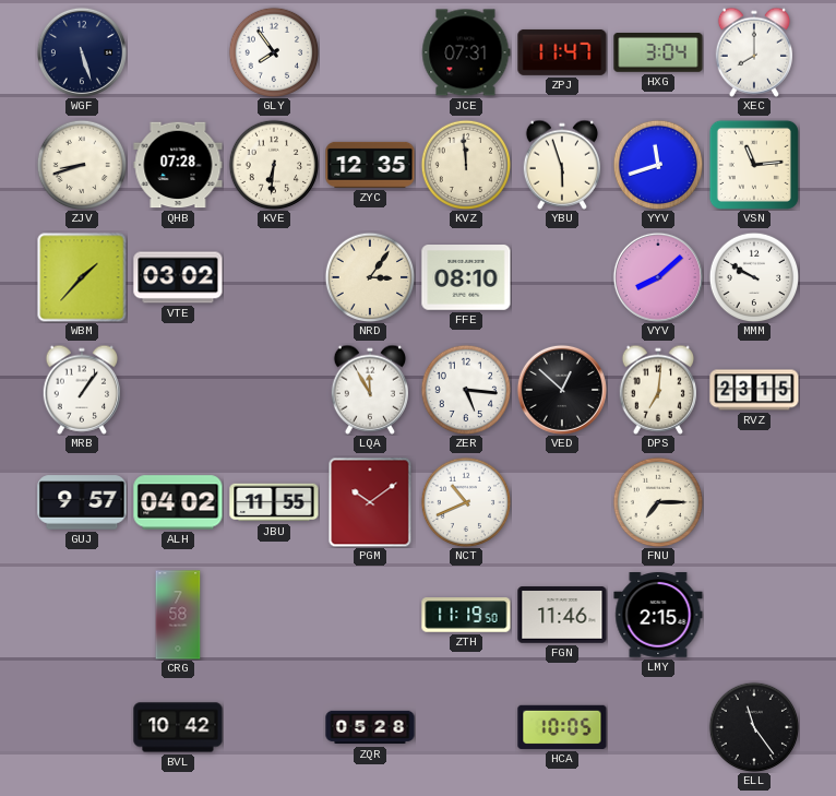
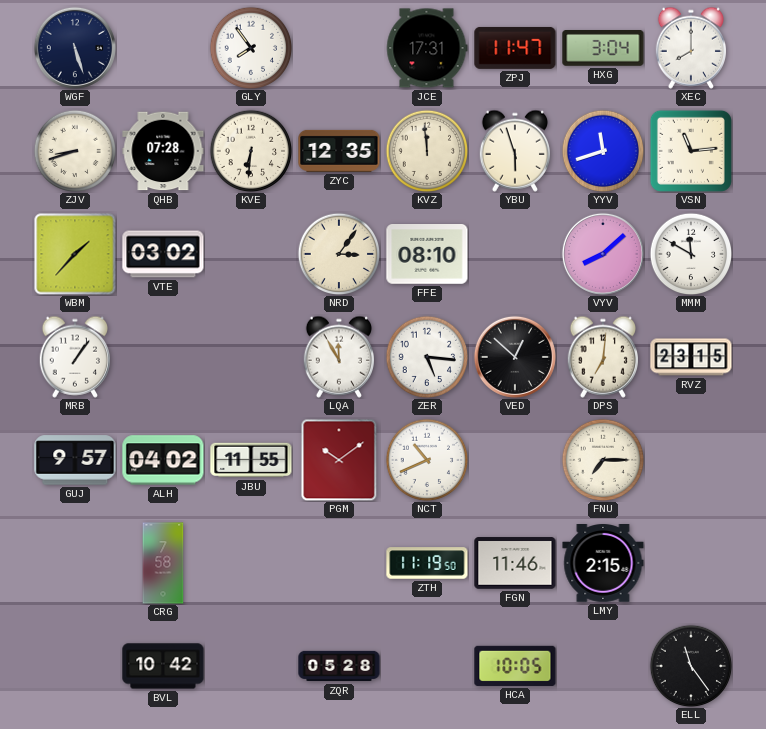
JCE: 07:31 -> 17:31 (427, 48)
MMM: 9:50 -> 11:50 (691, 254)
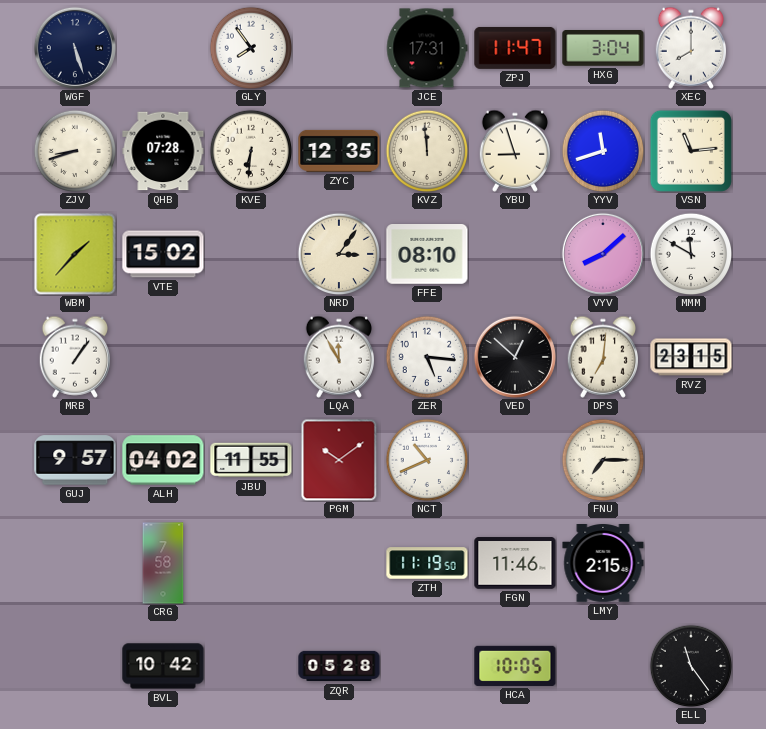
YBU: 5:57 -> 8:57 (514, 151)
VTE: 03:02 -> 15:02 (163, 254)
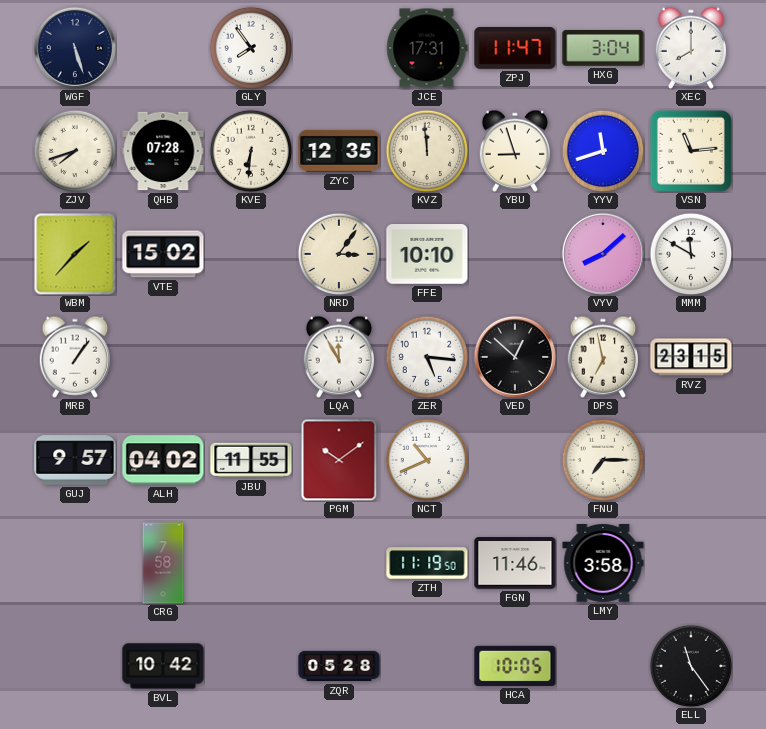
ZJV: 8:42 -> 7:42 (75, 151)
FFE: 08:10 -> 10:10 (427, 254)
DPS: 7:01 -> 6:58 (602, 357)
LMY: 2:15 -> 3:58 (603, 564)
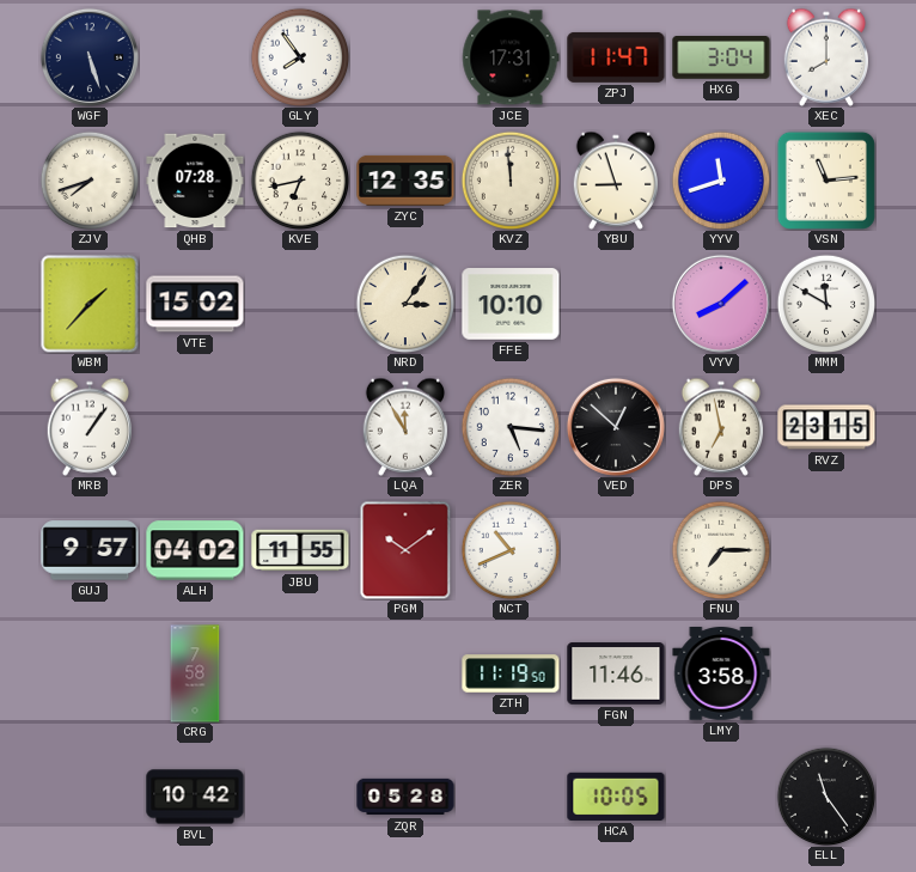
KVE: 6:31 -> 6:43 (300, 181)
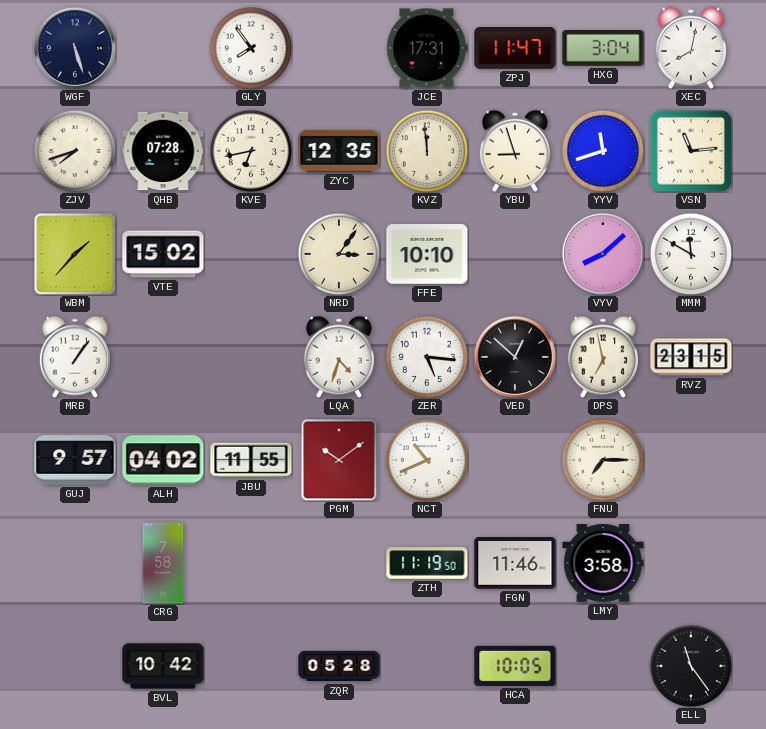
XEC: 8:00 -> 8:02 (690, 48)
LQA: 11:55 -> 4:33 (338, 357)
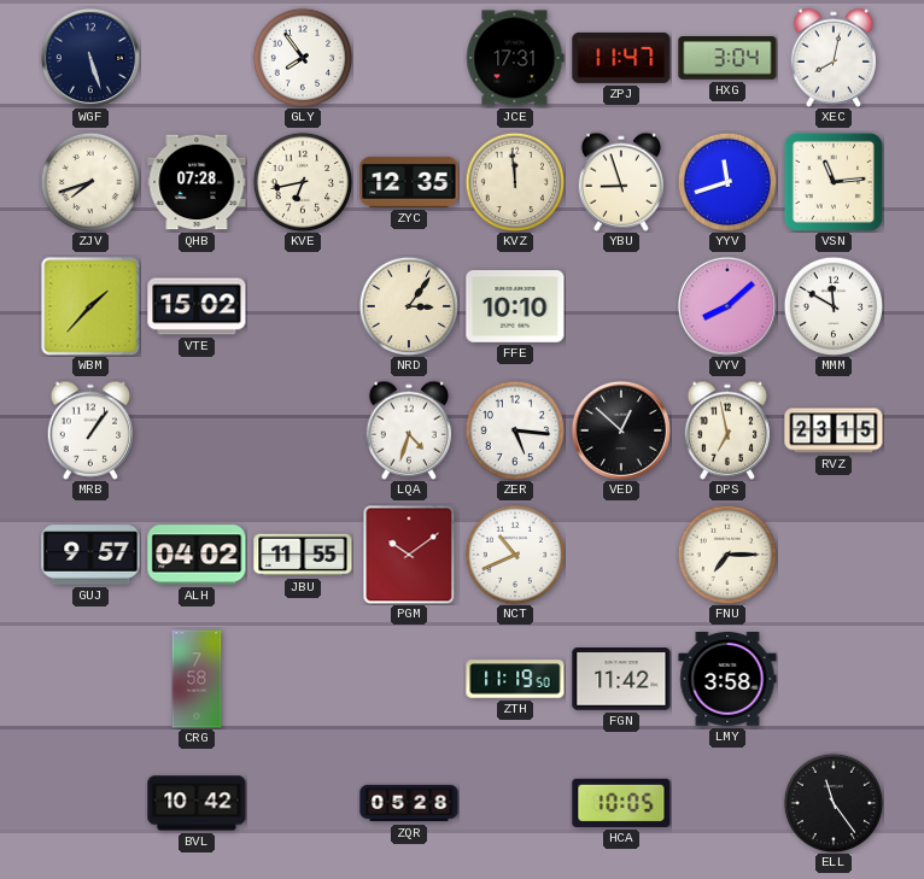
FGN: 11:46 -> 11:42 (621, 679)
